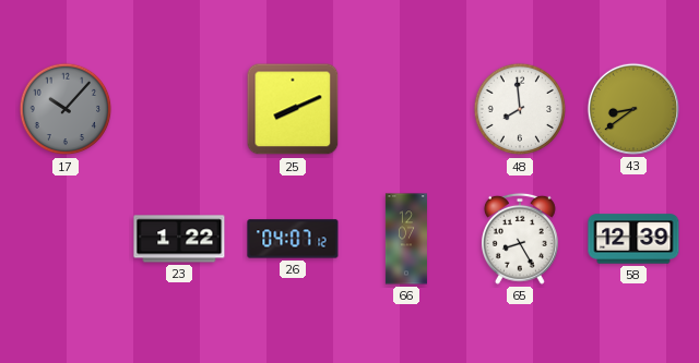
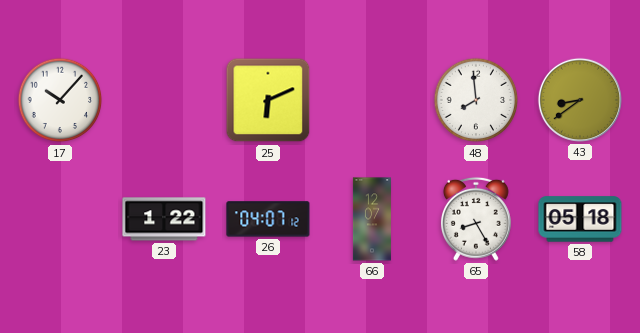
17 dial: grey -> white (60, 100)
25: 8:11 -> 6:11 (268, 100)
58: 12:39 -> 05:18 (580, 219)
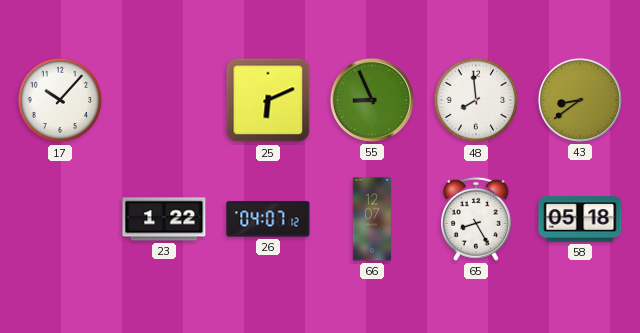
55: none -> 8:56 (372, 100)
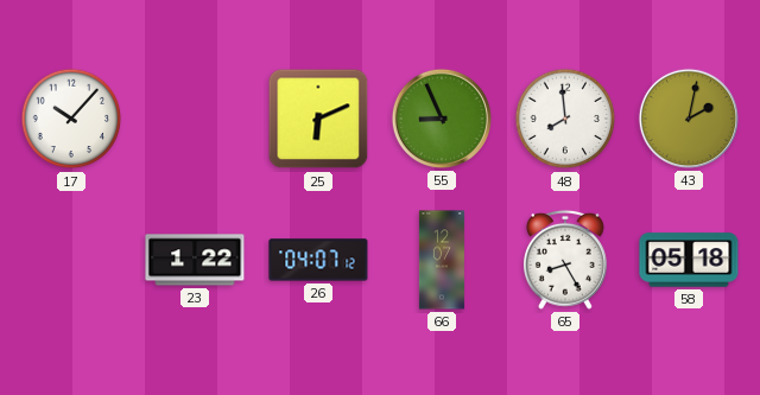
43: 8:39 -> 2:02 (689, 119)
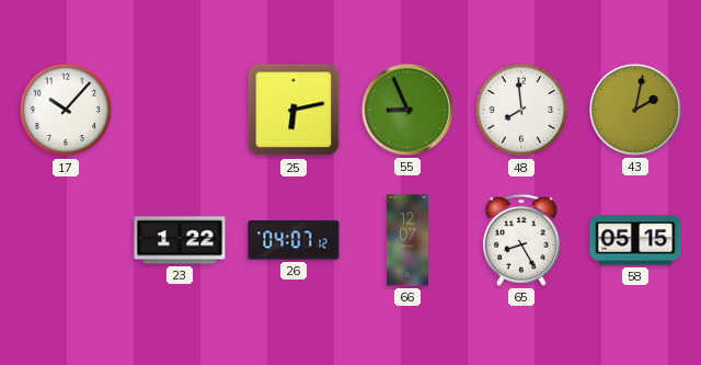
25: 6:11 -> 6:13 (294, 110)
58: 05:18 -> 05:15 (635, 240)
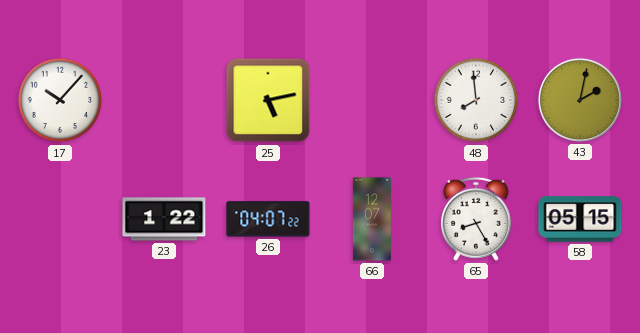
25: 6:13 -> 5:13 (268, 100)
55: 8:56 -> none (407, 110)
26: 04:07:12 -> 04:07:22 (268, 219)
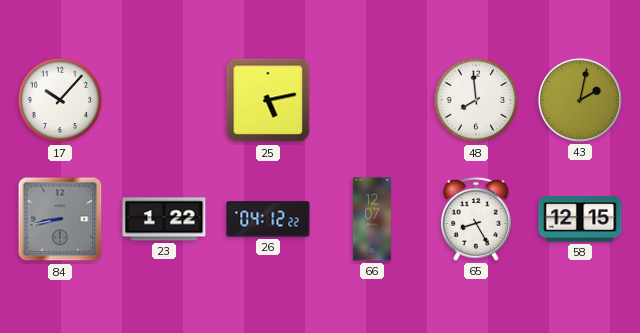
84: none -> 8:43 (60, 219)
26: 04:07 -> 04:12 (268, 219)
58: 05:15 -> 12:15 (580, 219)
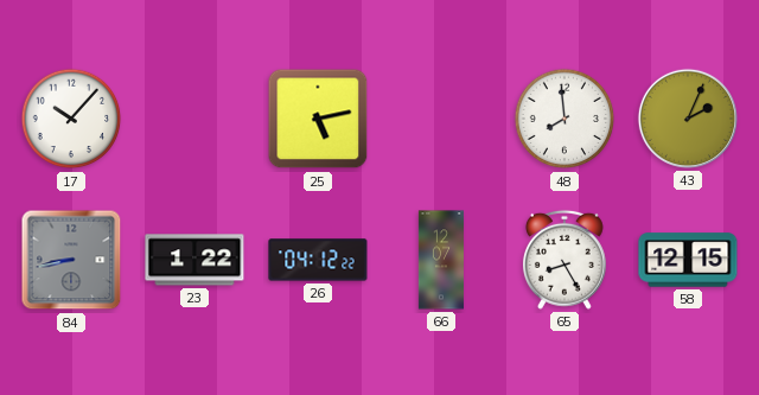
43: 2:02 -> 2:04 (688, 119)
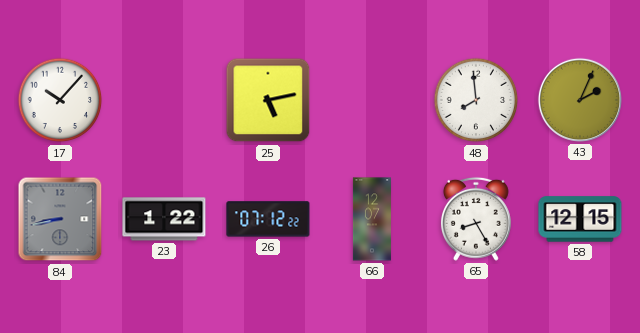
26: 04:12 -> 07:12 (268, 219)
